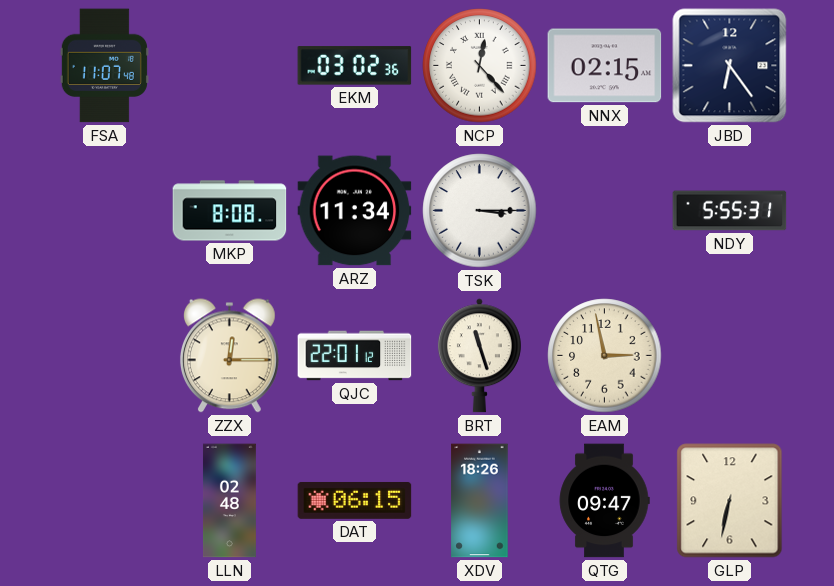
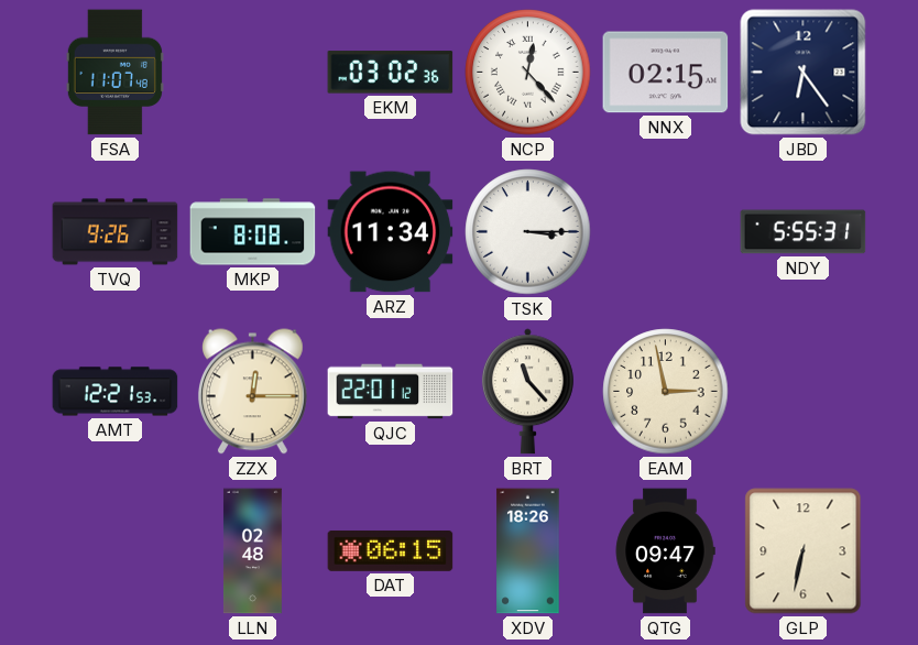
TVQ: none -> 9:26 (116, 232)
AMT: none -> 12:21 (116, 392)
BRT: 11:27 -> 11:23 (527, 392)
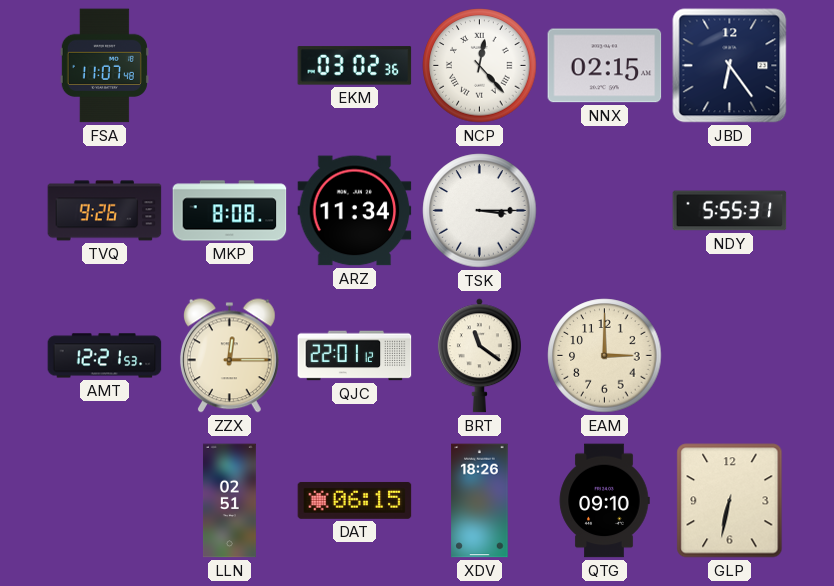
BRT: 11:23 -> 11:21 (479, 356)
EAM: 2:58 -> 3:00 (605, 356)
LLN: 02:48 -> 02:51 (229, 501)
QTG: 09:47 -> 09:10 (604, 501)
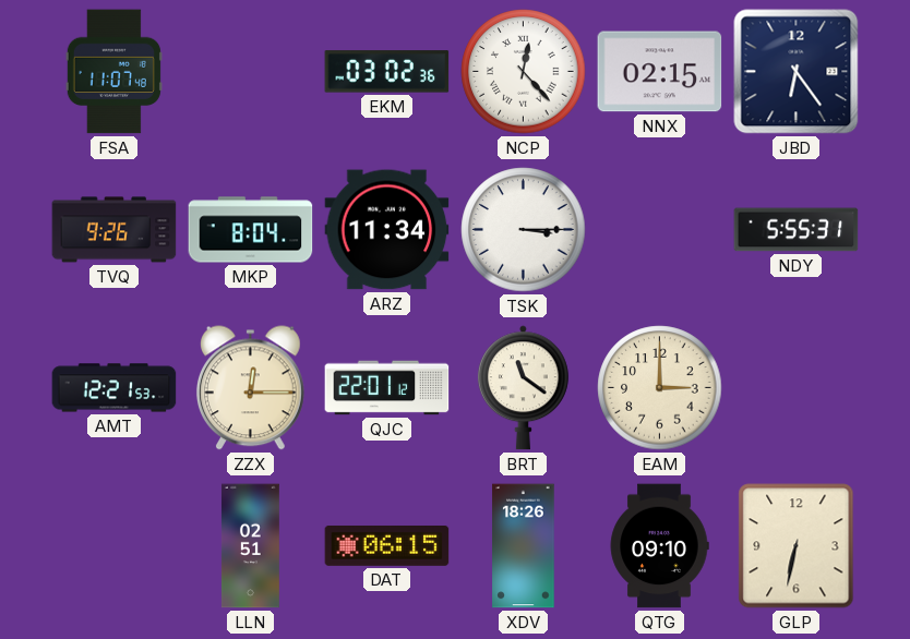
MKP: 8:08 -> 8:04 (251, 230)
